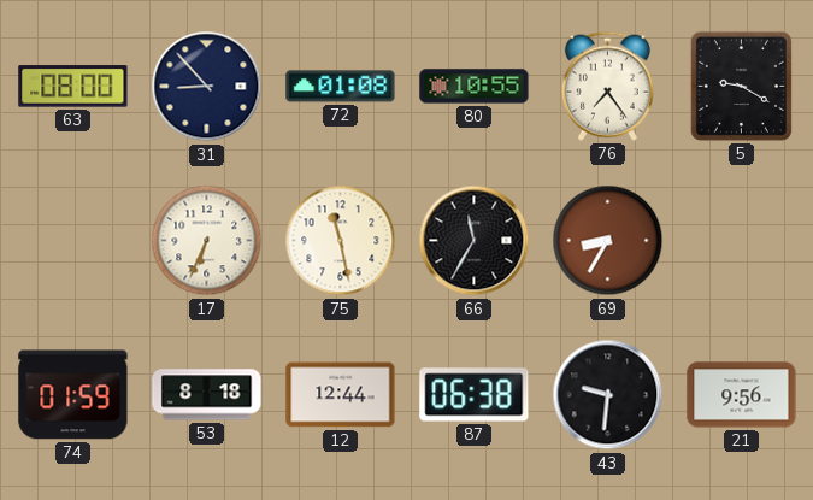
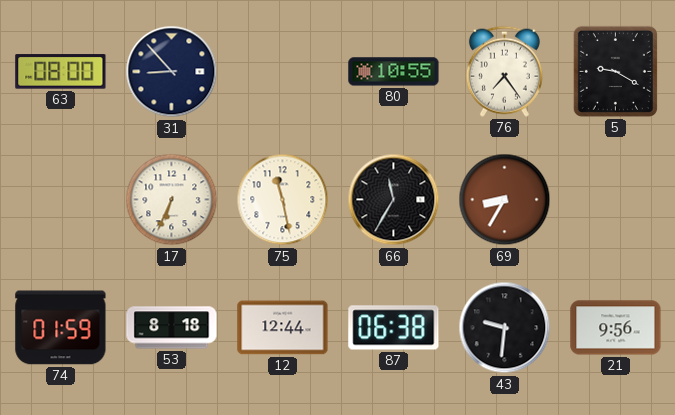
72: 01:08 -> none (341, 87)
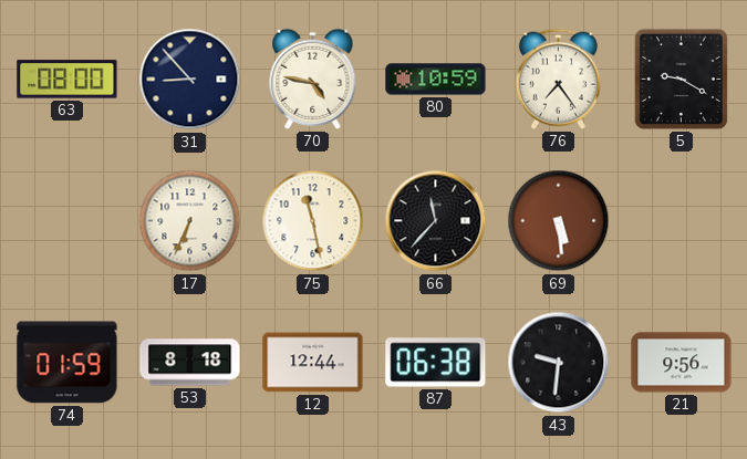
70: none -> 4:47 (313, 79)
80: 10:55 -> 10:59 (436, 80)
66: 11:35 -> 11:37 (436, 221)
69: 8:35 -> 5:29 (559, 221)
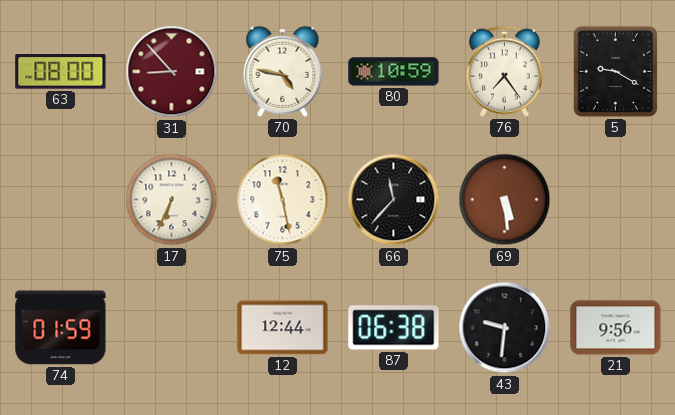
31 dial: navy -> burgundy (172, 72)
53: 8:18 -> none (190, 363)
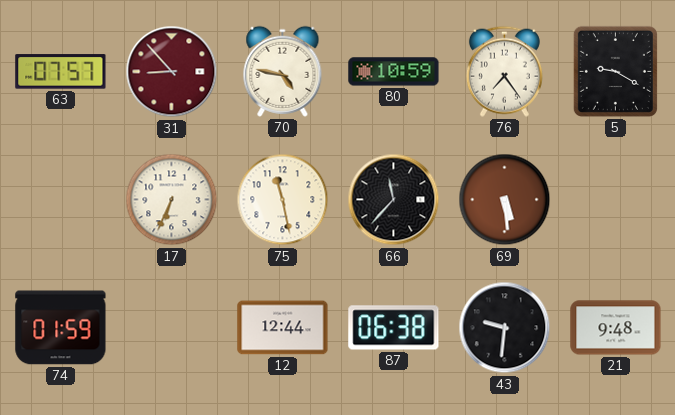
63: 08:00 -> 07:57 (61, 72)
21: 9:56 -> 9:48 (616, 328)
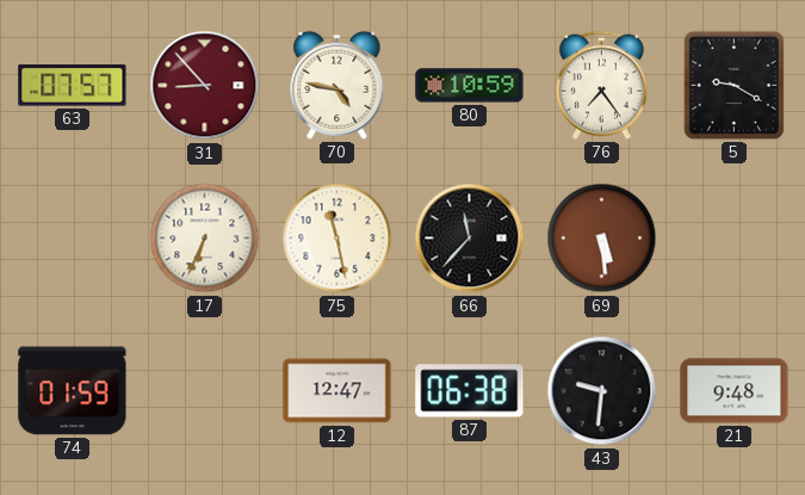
12: 12:44 -> 12:47 (338, 391)
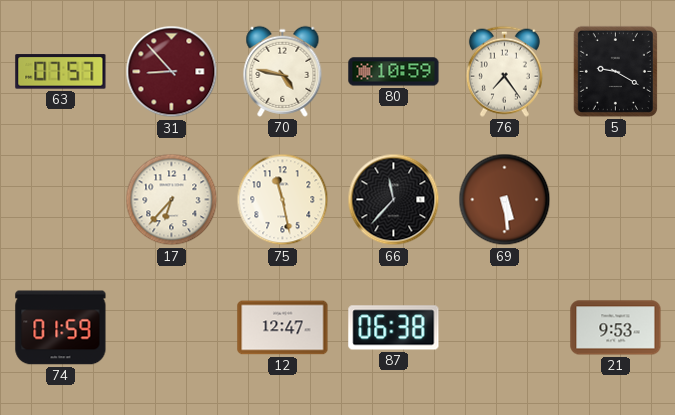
17: 6:34 -> 6:37 (172, 200)
43: 9:31 -> none (602, 391)
21: 9:48 -> 9:53 (616, 328)
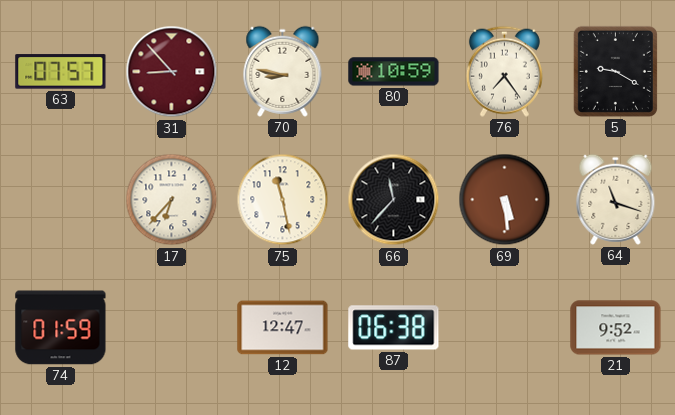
70: 4:47 -> 8:47 (283, 71)
64: none -> 11:18 (616, 199)
21: 9:53 -> 9:52 (616, 328)
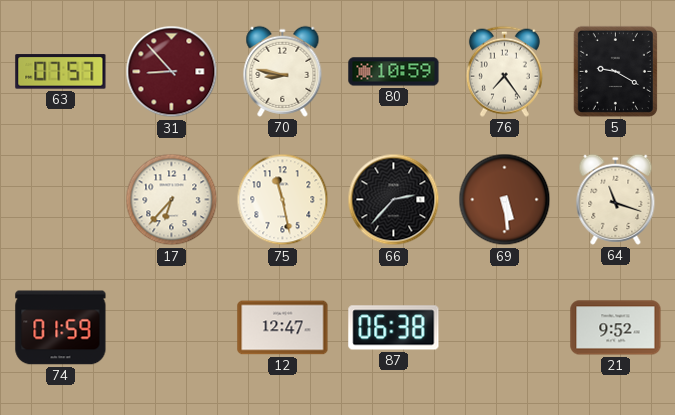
66: 11:37 -> 2:37 (394, 200)
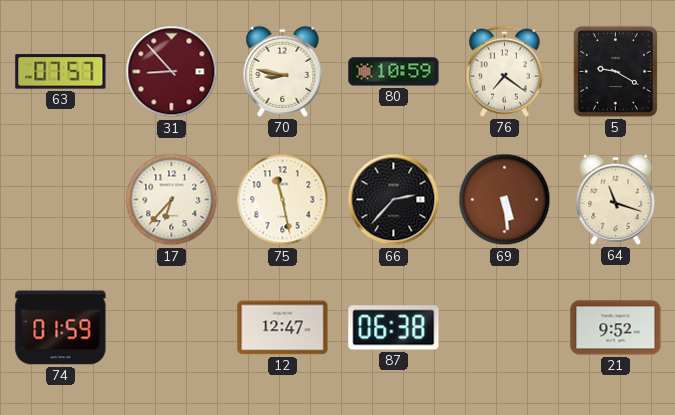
76: 7:24 -> 7:21 (504, 71)
